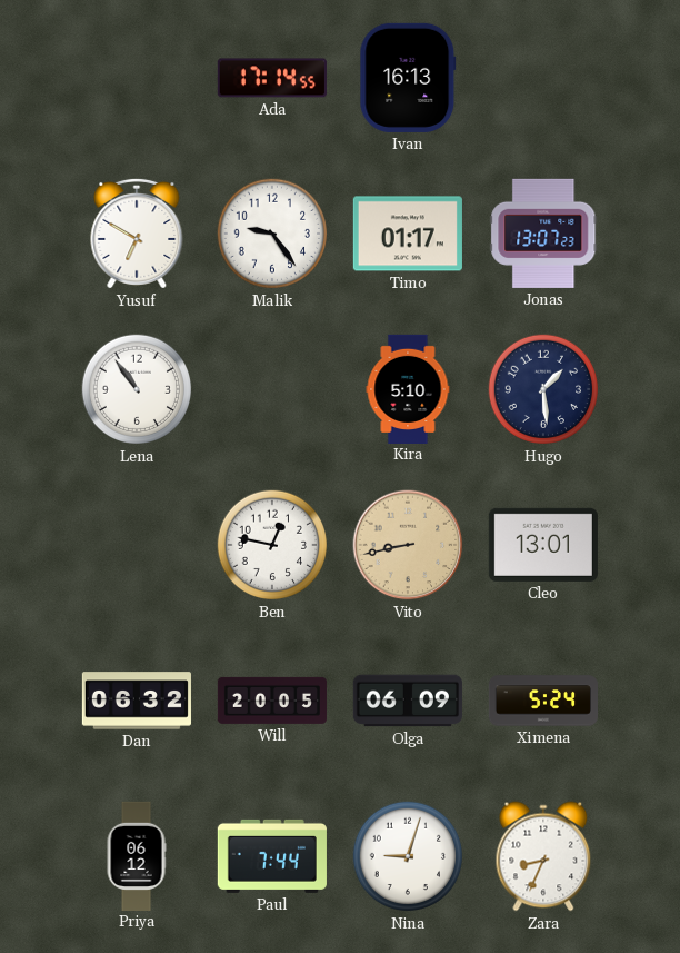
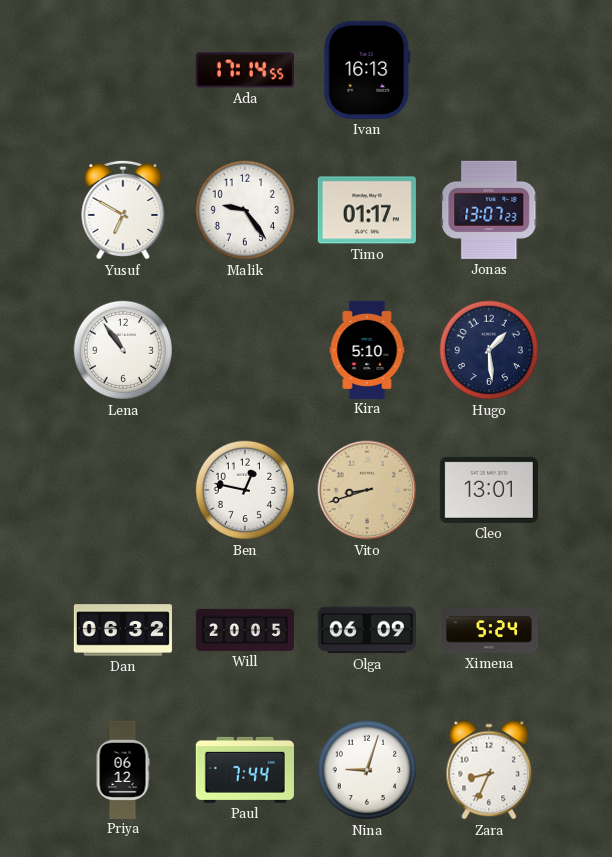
Vito: 8:43 -> 8:42 (367, 490)
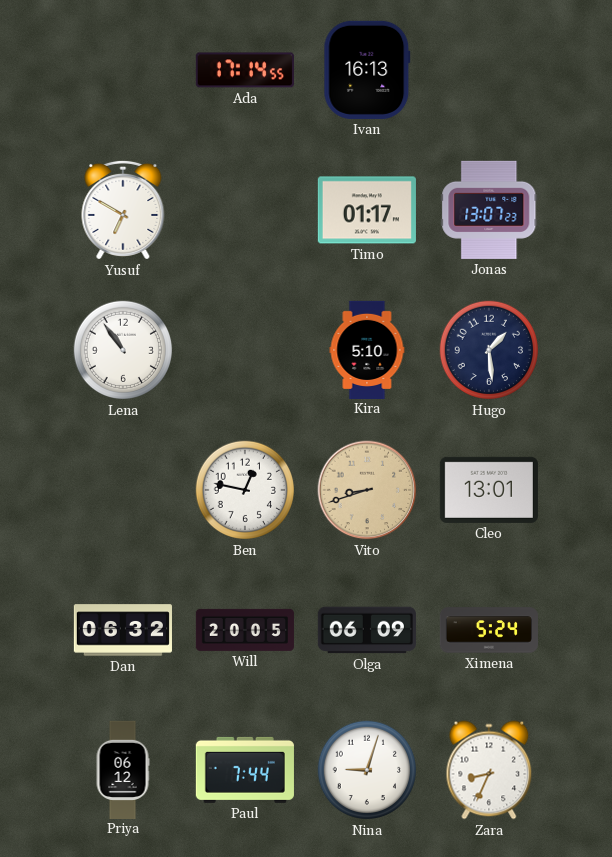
Malik: 9:24 -> none (244, 210)
